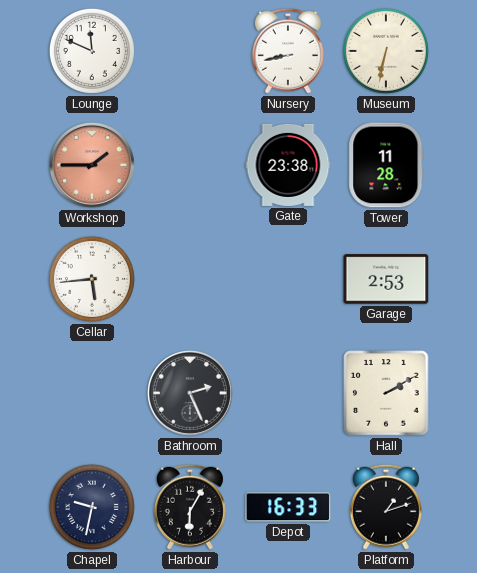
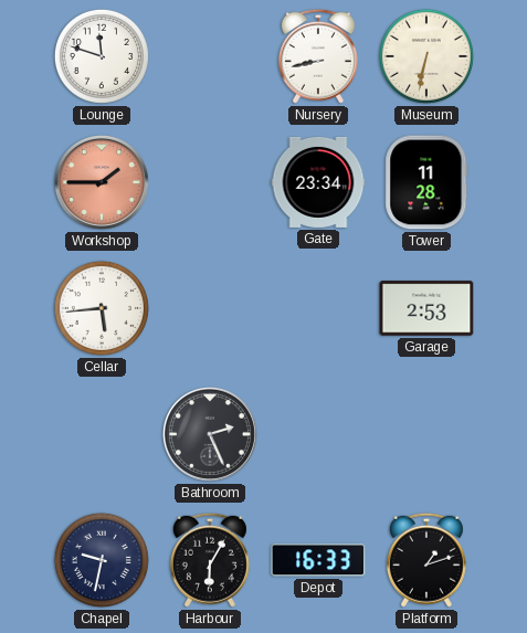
Lounge: 11:49 -> 11:48 (102, 56)
Gate: 23:38 -> 23:34 (318, 182)
Hall: 2:10 -> none (386, 393)
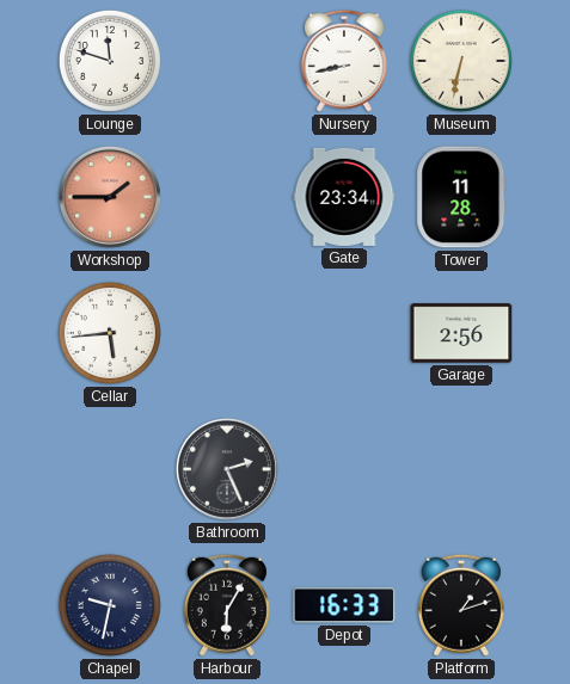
Garage: 2:53 -> 2:56 (461, 333)
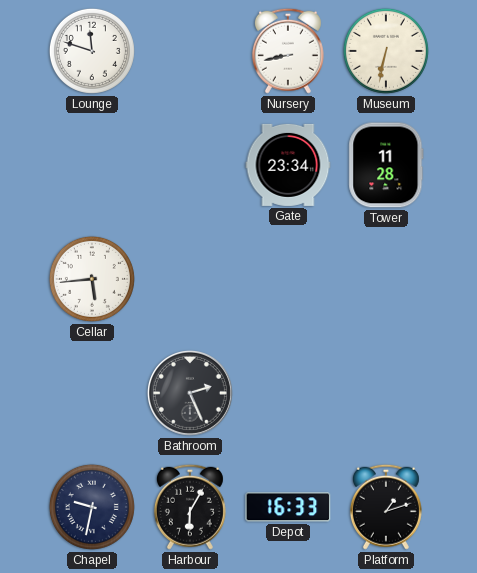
Workshop: 1:45 -> none (110, 197)
Garage: 2:56 -> none (461, 333)
